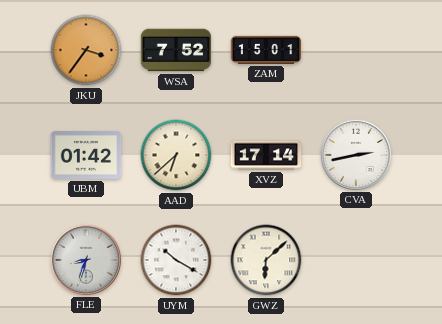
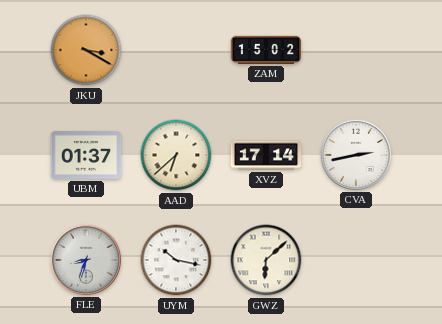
JKU: 3:36 -> 3:20 (86, 50)
WSA: 7:52 -> none (176, 50)
ZAM: 15:01 -> 15:02 (266, 50)
UBM: 01:42 -> 01:37 (86, 156)
UYM: 10:20 -> 10:17 (176, 260)
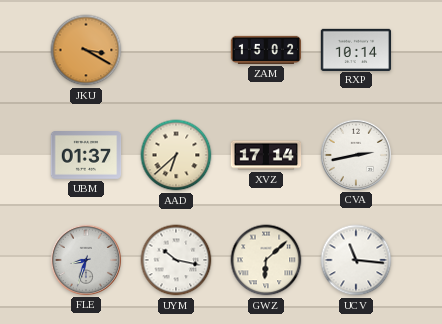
RXP: none -> 10:14 (356, 49)
UCV: none -> 11:16 (356, 260)
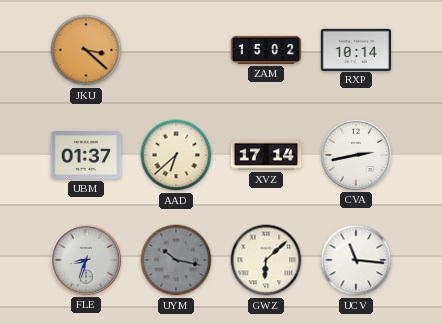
JKU: 3:20 -> 3:22 (86, 50)
UYM dial: white -> grey (176, 260)
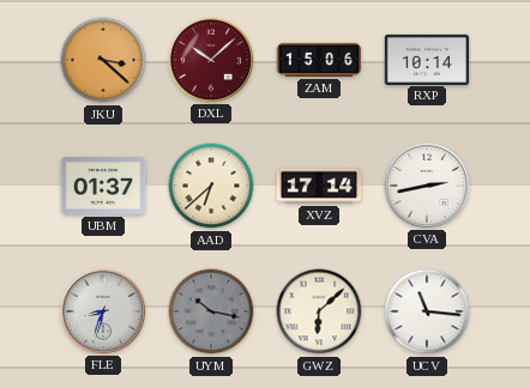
DXL: none -> 10:08 (210, 59)
ZAM: 15:02 -> 15:06 (319, 60)
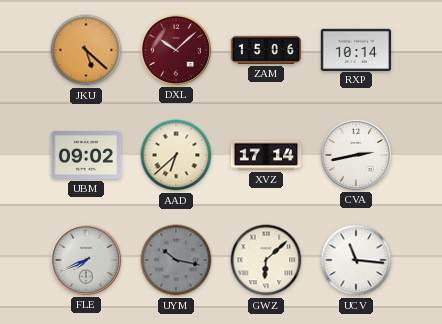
JKU: 3:22 -> 5:22 (86, 50)
UBM: 01:37 -> 09:02 (86, 156)
FLE: 8:33 -> 7:41 (85, 259)
